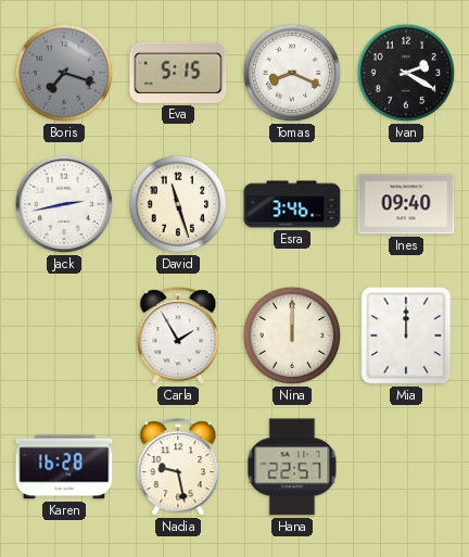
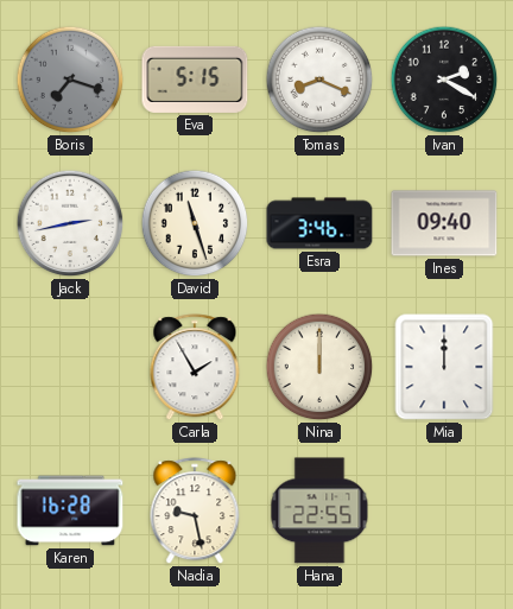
Hana: 22:57 -> 22:55 (319, 510)
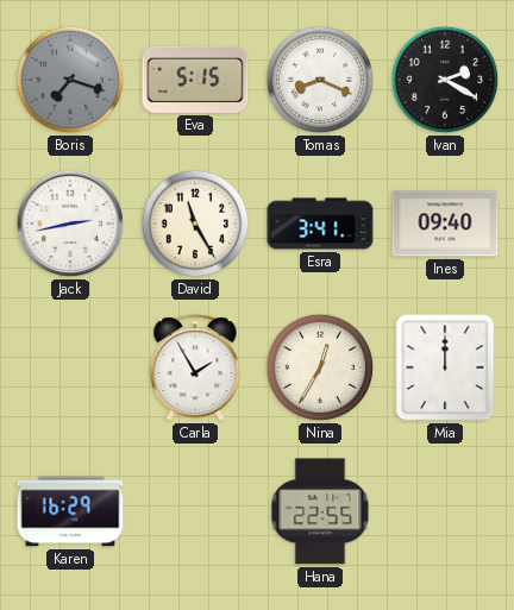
David: 11:27 -> 11:25 (195, 224)
Esra: 3:46 -> 3:41 (320, 224)
Nina: 12:00 -> 12:35 (320, 367)
Karen: 16:28 -> 16:29 (70, 511)
Nadia: 9:28 -> none (195, 512)
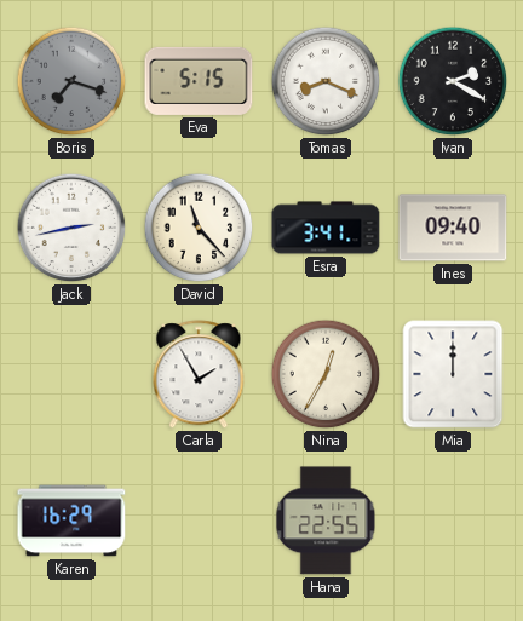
David: 11:25 -> 11:23 (199, 228)
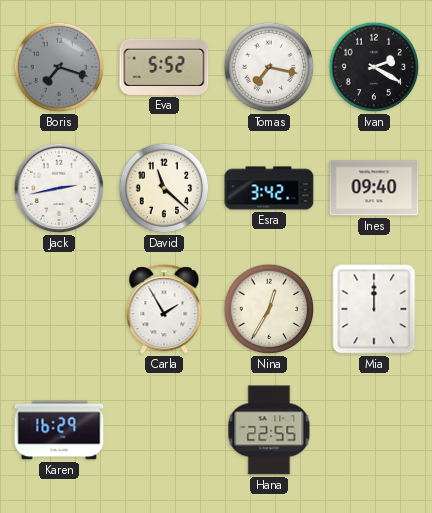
Eva: 5:15 -> 5:52 (164, 67)
Tomas: 8:19 -> 7:17 (269, 67)
David: 11:23 -> 11:22 (164, 188)
Esra: 3:41 -> 3:42 (269, 188)
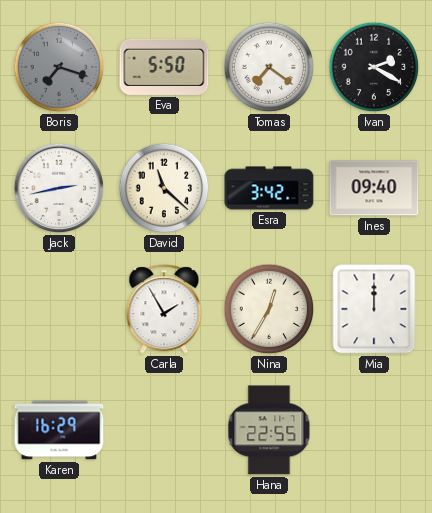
Eva: 5:52 -> 5:50 (164, 67)
Tomas: 7:17 -> 7:21 (269, 67)
